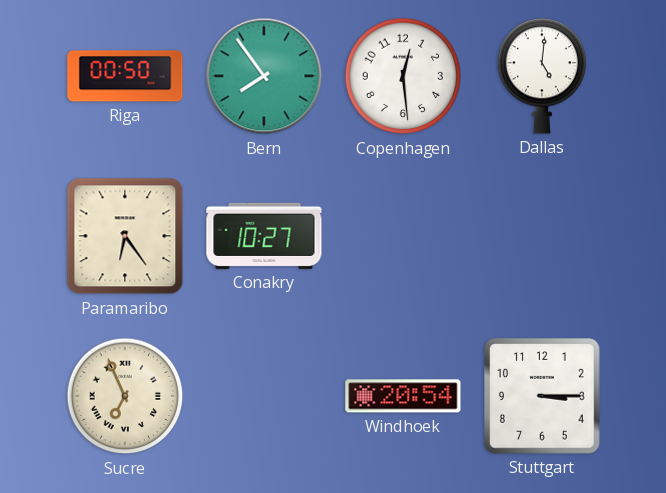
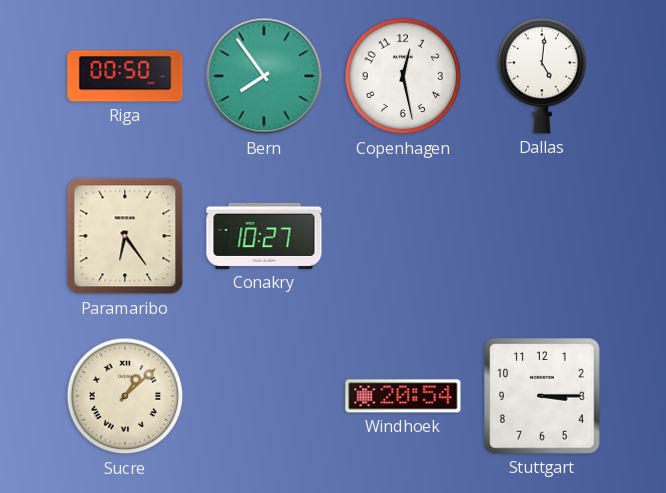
Copenhagen: 12:29 -> 12:28 (403, 76)
Sucre: 6:56 -> 1:08 (125, 396)
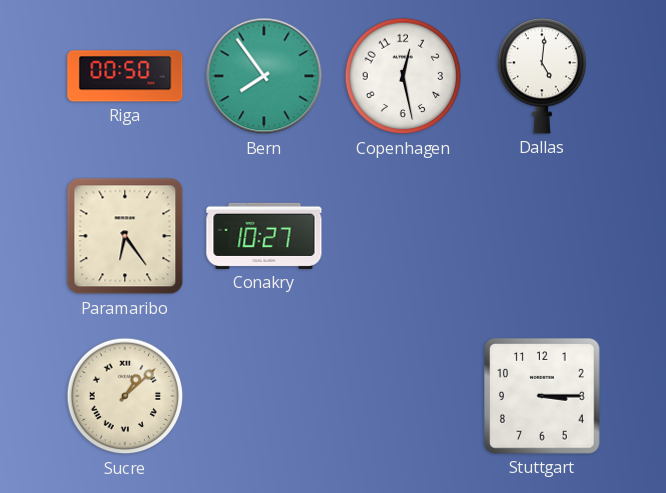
Windhoek: 20:54 -> none (403, 396)
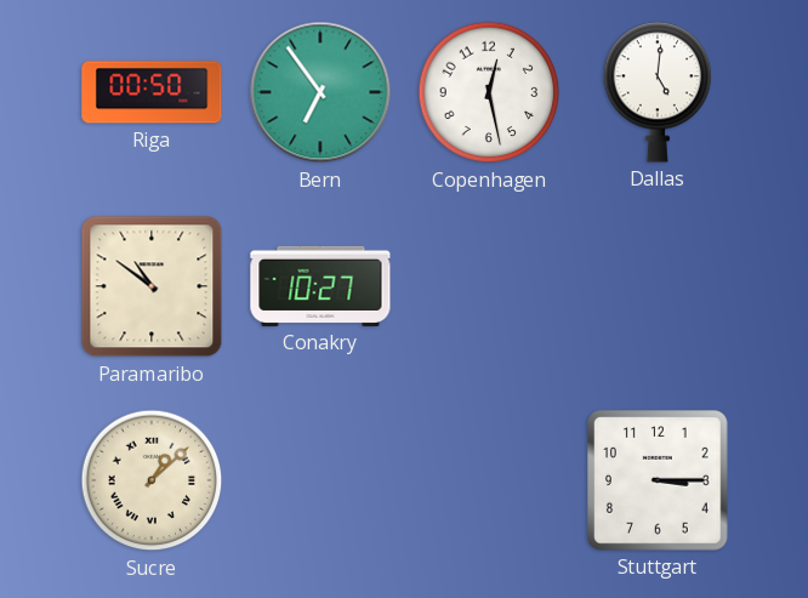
Bern: 7:54 -> 6:54 (320, 92)
Paramaribo: 6:24 -> 10:51 (152, 286)
